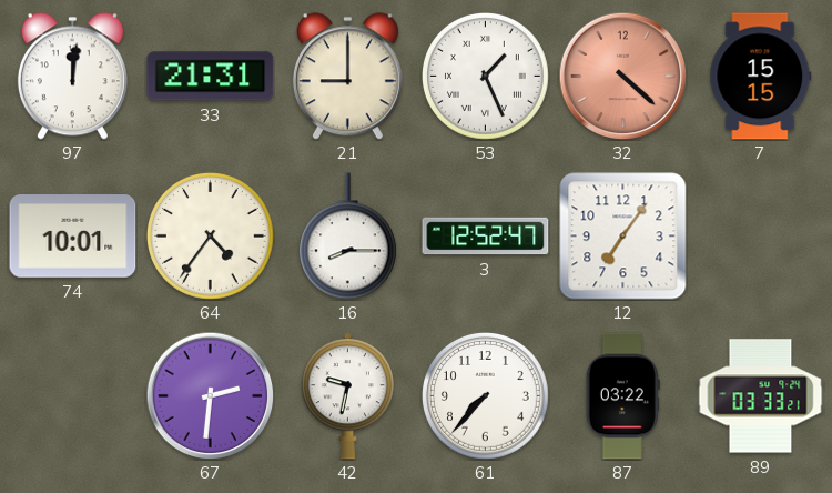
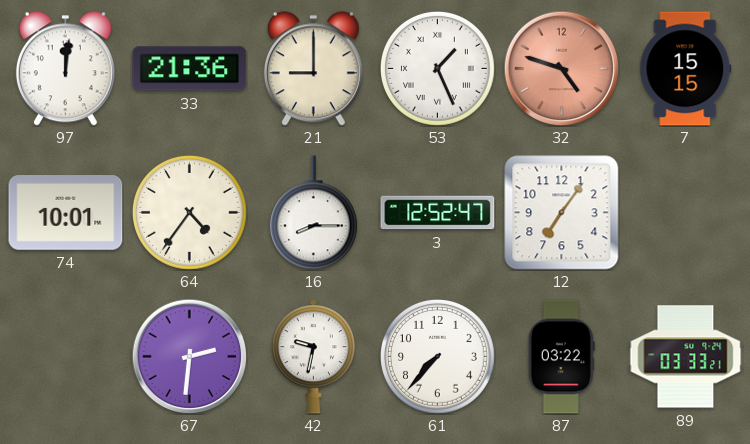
33: 21:31 -> 21:36 (190, 69)
32: 4:22 -> 4:48 (561, 68)
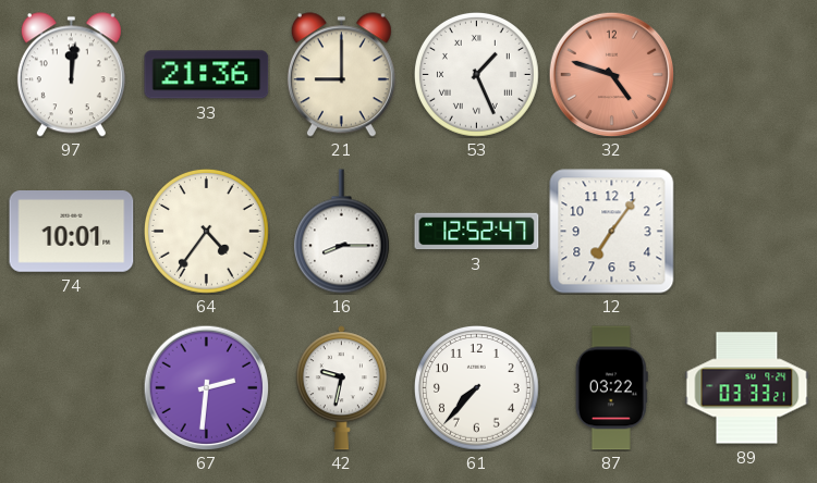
7: 15:15 -> none (686, 69)
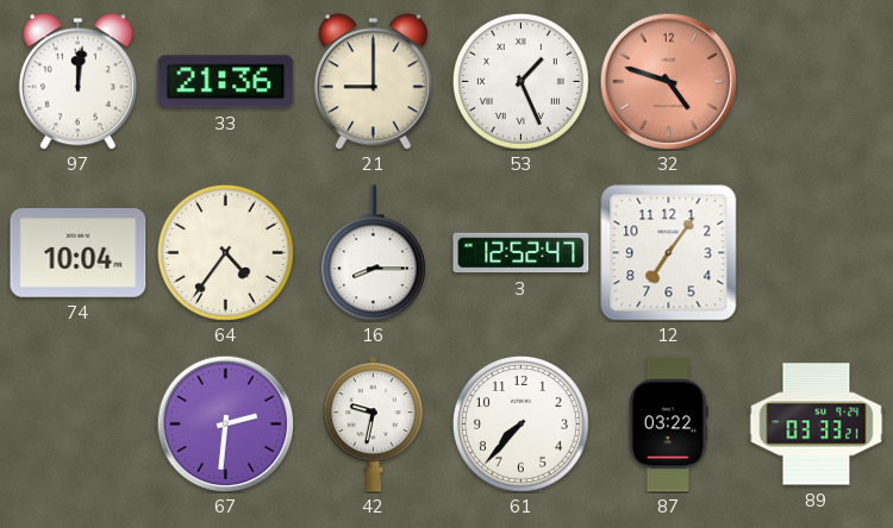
74: 10:01 -> 10:04 (79, 253)
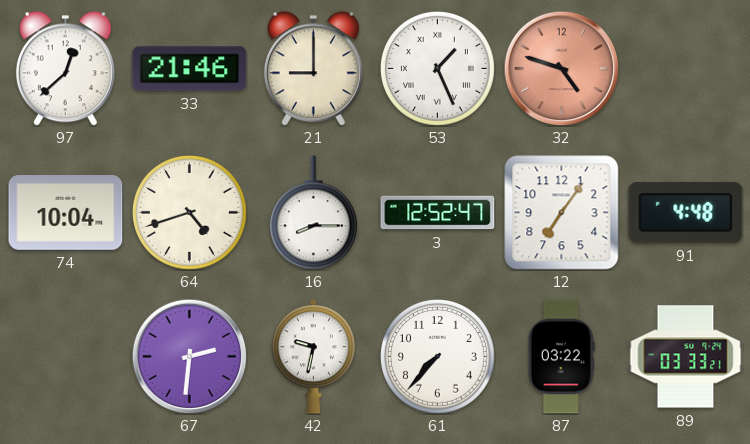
97: 12:01 -> 12:38 (65, 69)
33: 21:36 -> 21:46 (190, 69)
64: 4:36 -> 4:42 (190, 213)
91: none -> 4:48 (686, 212)
